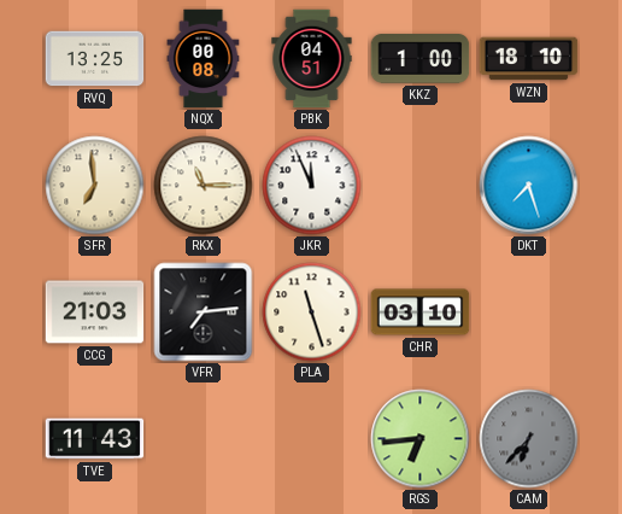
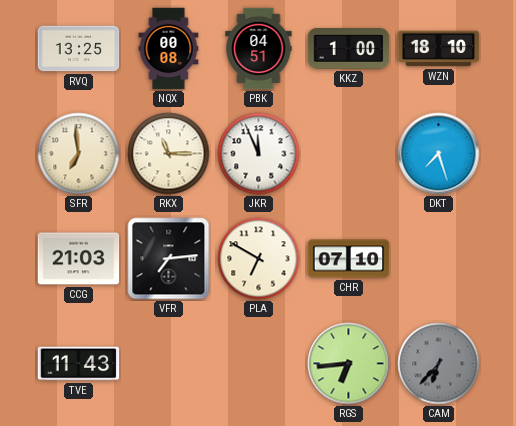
PLA: 11:27 -> 6:50 (259, 259)
CHR: 03:10 -> 07:10 (349, 259)
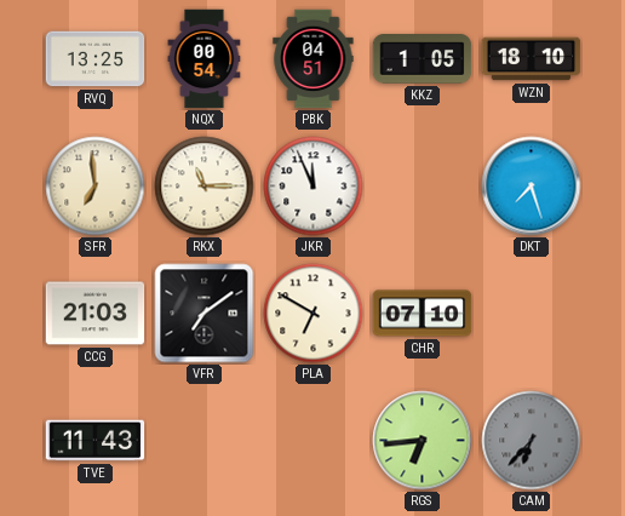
NQX: 00:08 -> 00:54 (205, 59)
KKZ: 1:00 -> 1:05 (423, 59)
VFR: 7:14 -> 7:09 (205, 314)
